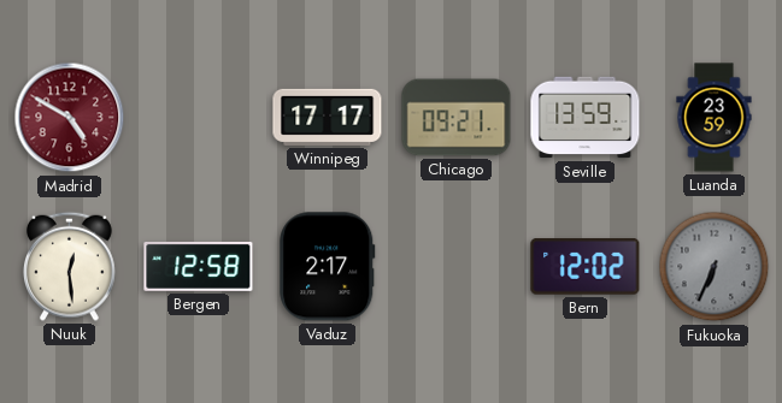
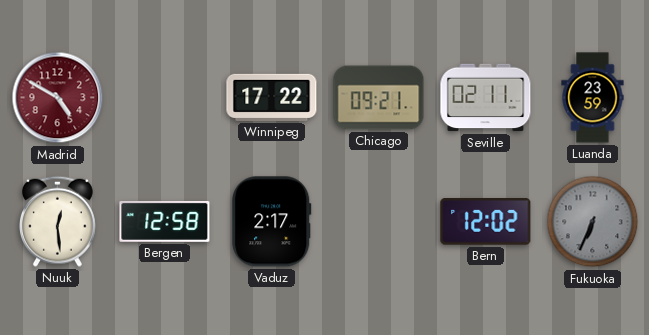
Winnipeg: 17:17 -> 17:22 (272, 97)
Seville: 13:59 -> 02:11 (486, 98)
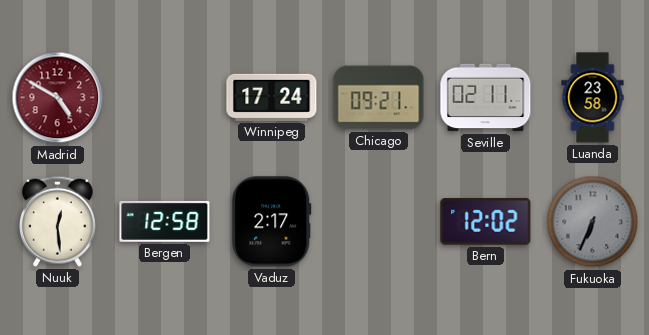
Winnipeg: 17:22 -> 17:24 (272, 97)
Luanda: 23:59 -> 23:58 (593, 98)
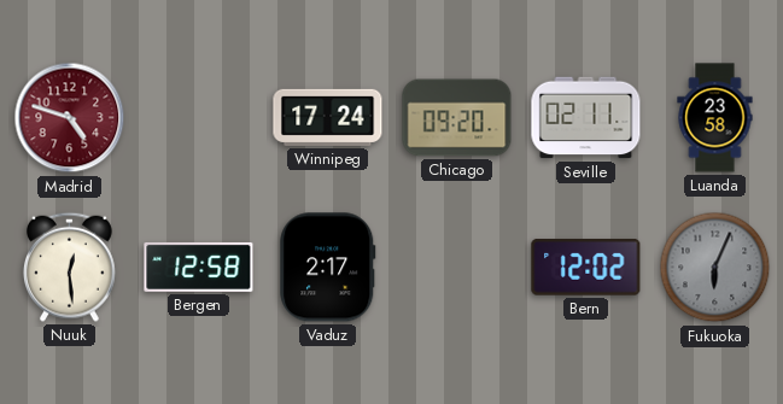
Madrid: 4:50 -> 4:48 (70, 118)
Chicago: 09:21 -> 09:20 (457, 118)
Fukuoka: 6:34 -> 6:04 (715, 268)
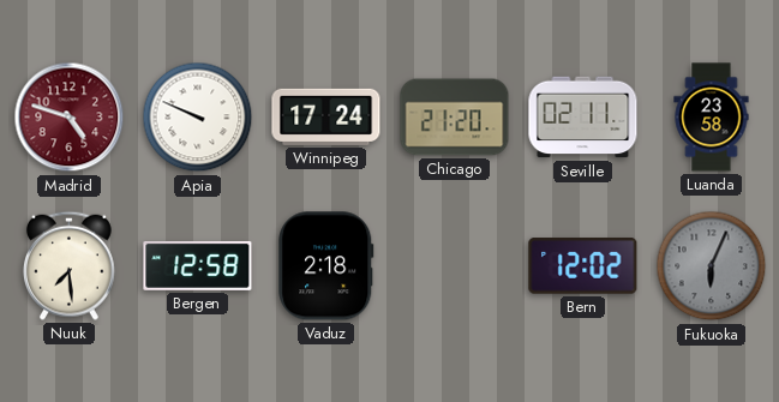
Apia: none -> 9:49 (198, 118)
Chicago: 09:20 -> 21:20 (455, 118)
Nuuk: 12:29 -> 7:29 (70, 265)
Vaduz: 2:17 -> 2:18 (326, 266)
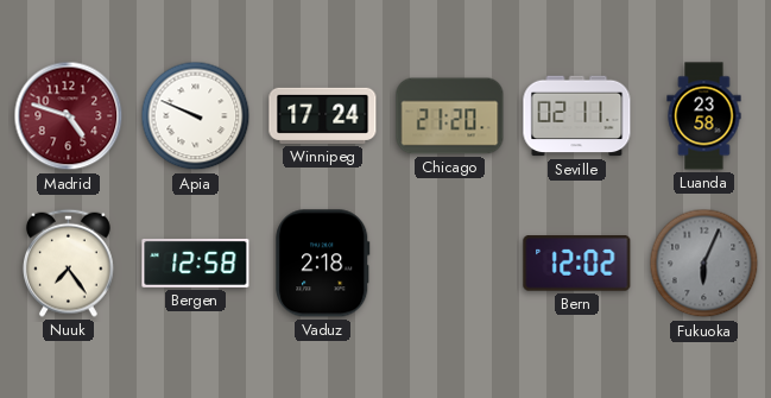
Nuuk: 7:29 -> 7:24 (69, 263)
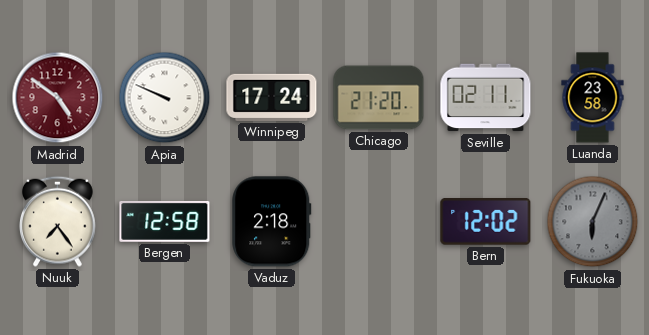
Madrid: 4:48 -> 4:51 (58, 98)
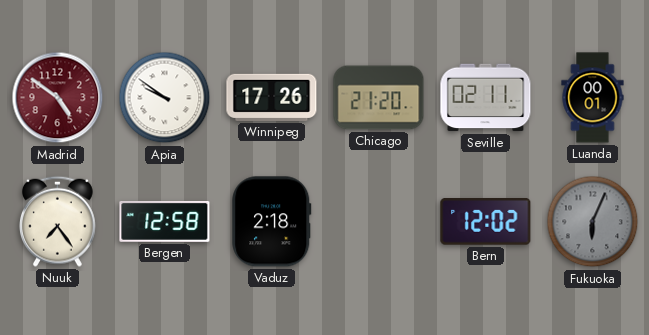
Apia: 9:49 -> 9:51 (165, 98)
Winnipeg: 17:24 -> 17:26 (272, 97)
Luanda: 23:58 -> 00:01 (593, 98)
